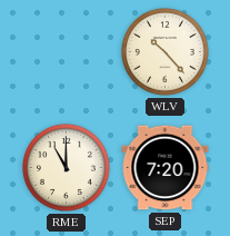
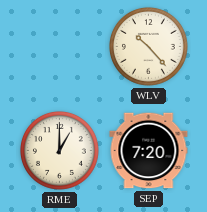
RME: 11:00 -> 1:00 (59, 150)
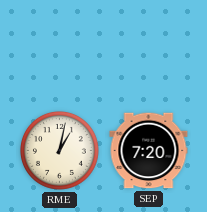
WLV: 10:23 -> none (148, 46)
RME: 1:00 -> 1:02 (59, 150)
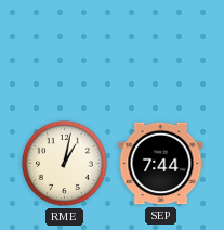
SEP: 7:20 -> 7:44 (161, 164)
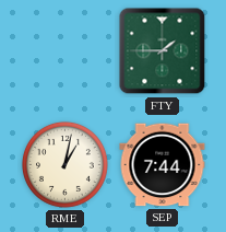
FTY: none -> 1:45 (163, 51)
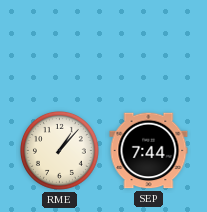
FTY: 1:45 -> none (163, 51)
RME: 1:02 -> 1:07 (59, 150)
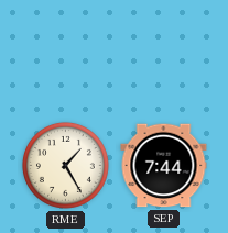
RME: 1:07 -> 1:25 (65, 165)
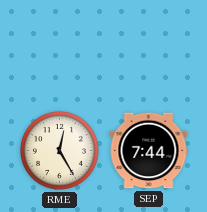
RME: 1:25 -> 12:25 (59, 150)
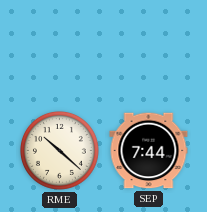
RME: 12:25 -> 10:22 (59, 150)
